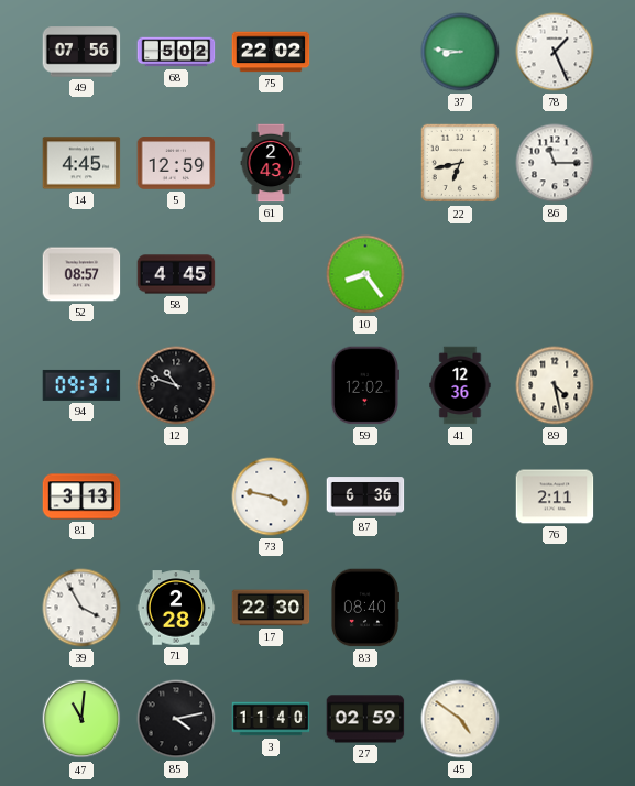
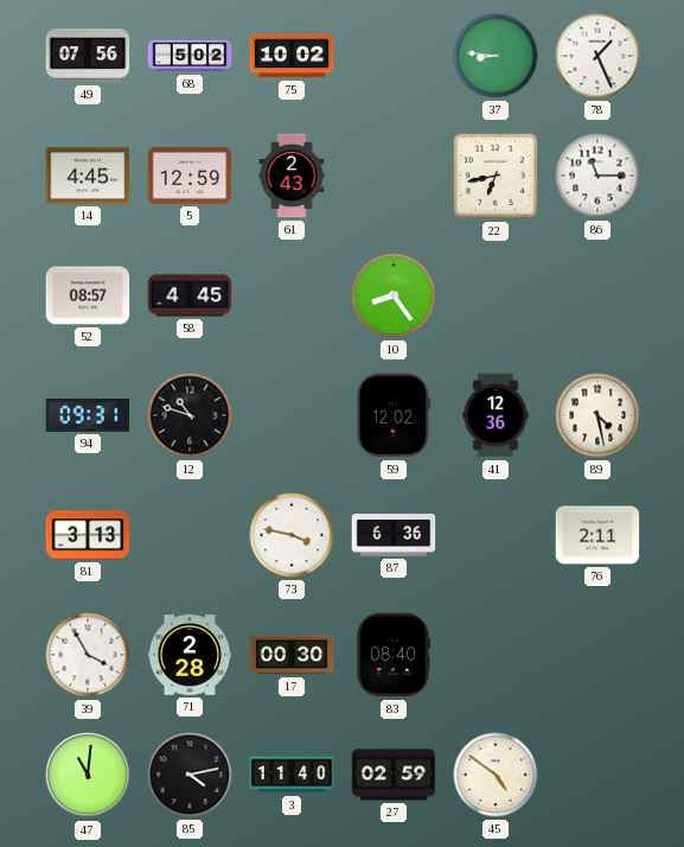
75: 22:02 -> 10:02 (292, 56)
17: 22:30 -> 00:30 (292, 655)
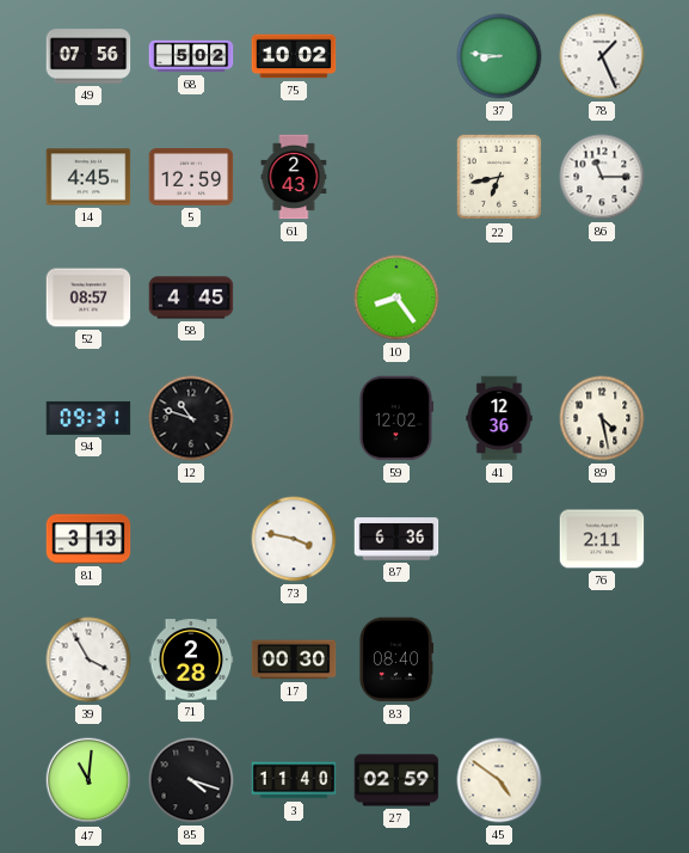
85: 4:13 -> 4:18 (191, 780)
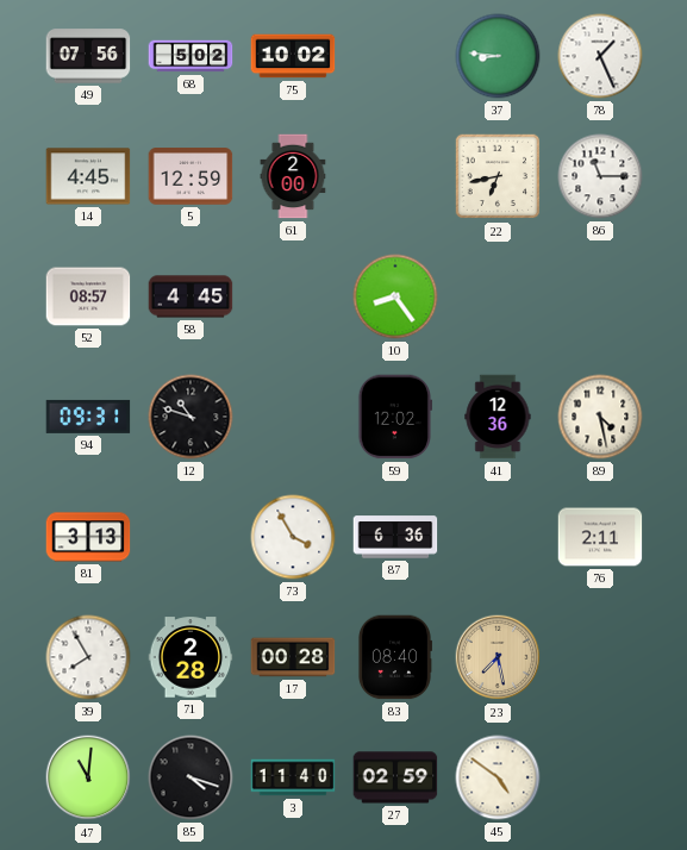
61: 2:43 -> 2:00 (293, 176)
73: 3:47 -> 3:55 (293, 537)
39: 3:55 -> 7:55 (88, 657)
17: 00:30 -> 00:28 (293, 657)
23: none -> 7:28 (498, 657)
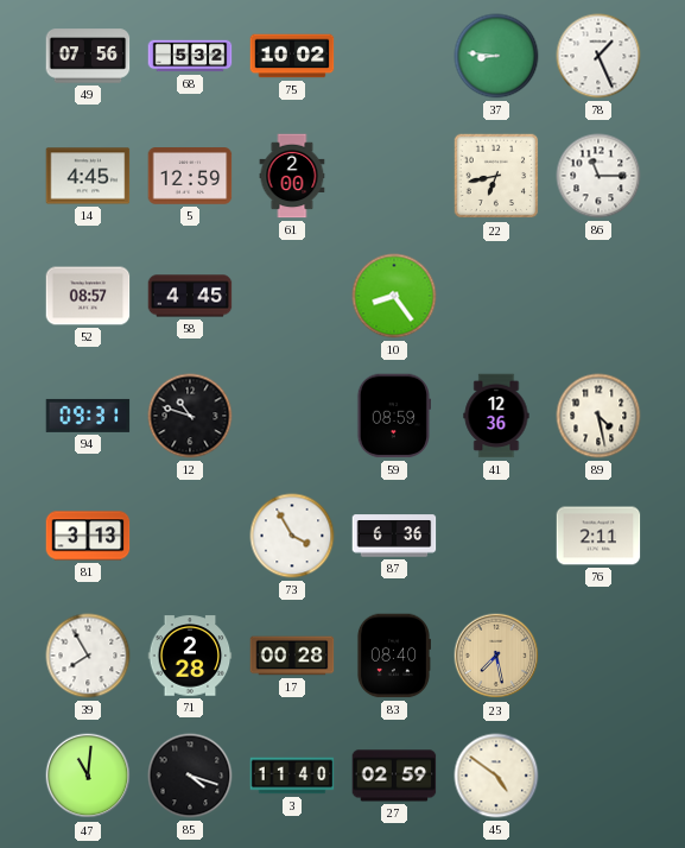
68: 5:02 -> 5:32 (190, 56)
59: 12:02 -> 08:59 (393, 416)
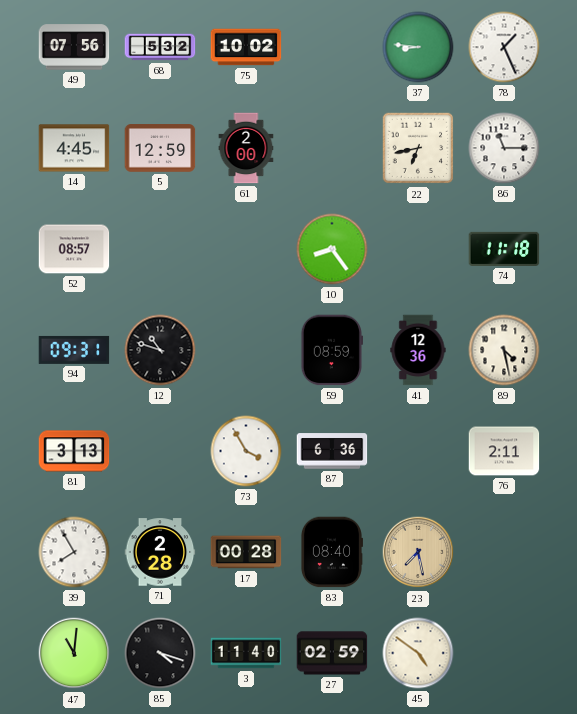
58: 4:45 -> none (190, 296)
74: none -> 11:18 (504, 249)
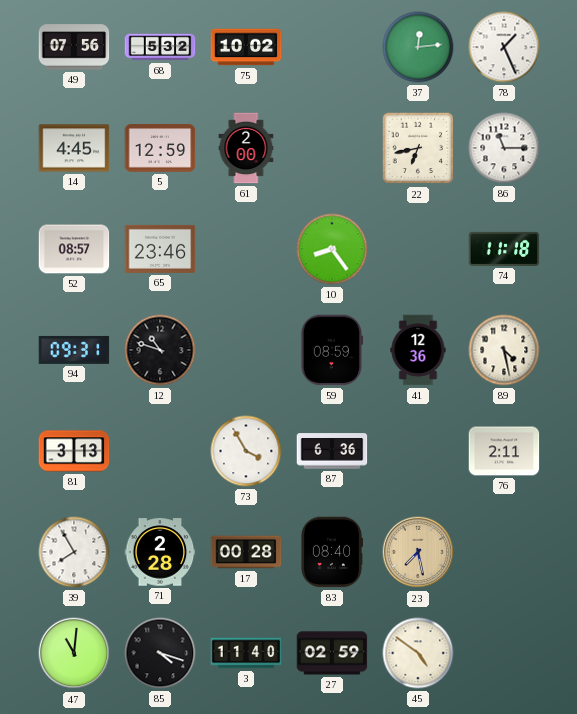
37: 8:46 -> 12:14 (418, 47)
65: none -> 23:46 (160, 249)
